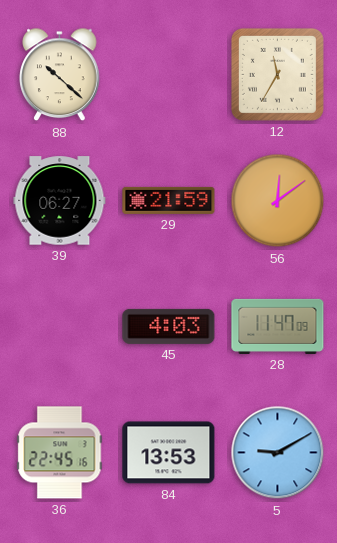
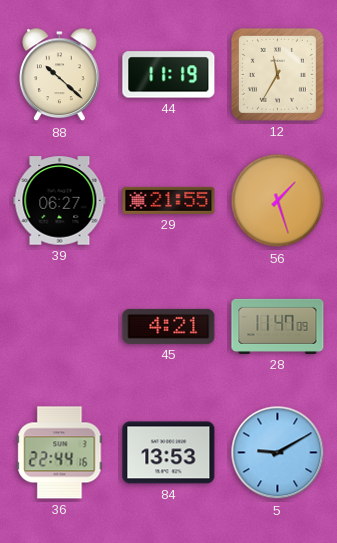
44: none -> 11:19 (169, 75)
29: 21:59 -> 21:55 (169, 200)
56: 12:09 -> 1:27 (278, 201)
45: 4:03 -> 4:21 (169, 326)
36: 22:45 -> 22:44 (60, 453)
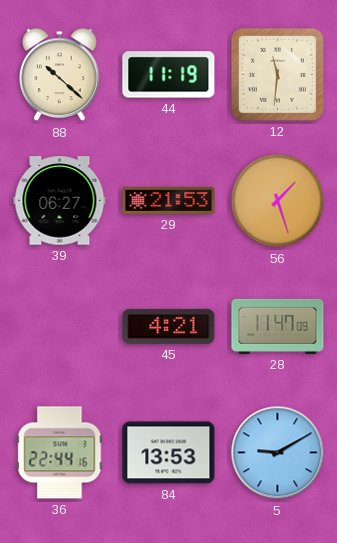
12: 11:35 -> 11:31 (277, 74)
29: 21:55 -> 21:53 (169, 200)
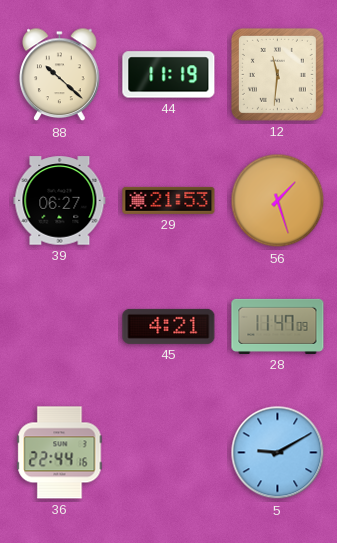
84: 13:53 -> none (169, 453)
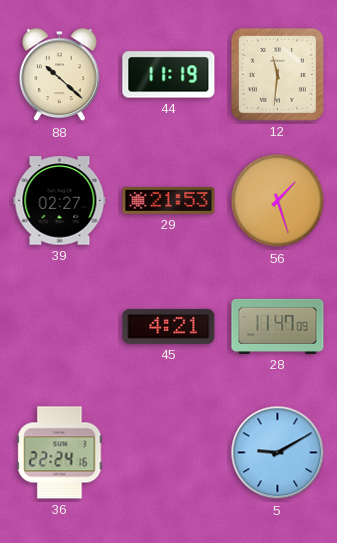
39: 06:27 -> 02:27 (60, 201)
36: 22:44 -> 22:24 (60, 453)
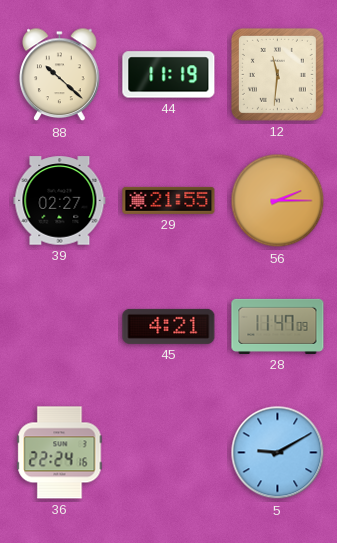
29: 21:53 -> 21:55 (169, 200)
56: 1:27 -> 2:15 (278, 201)
